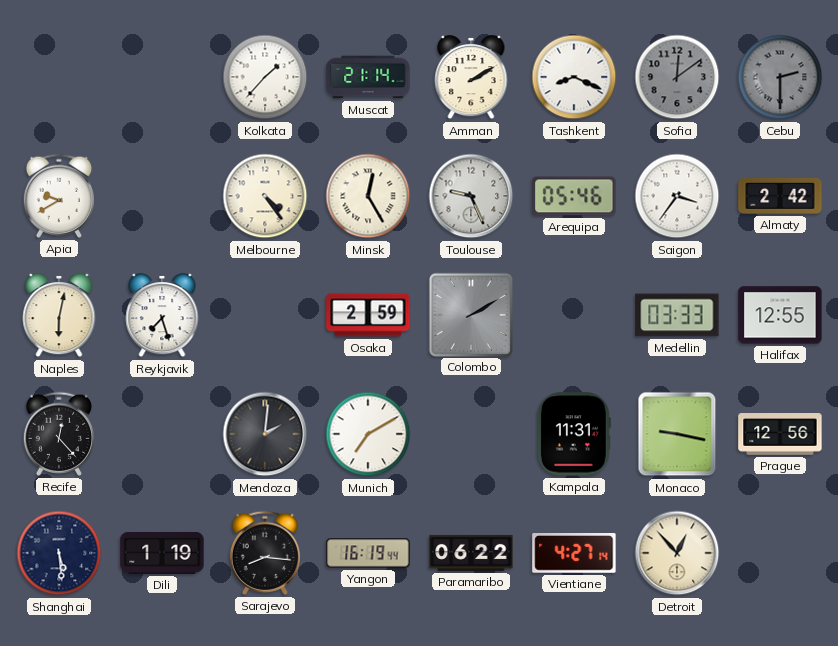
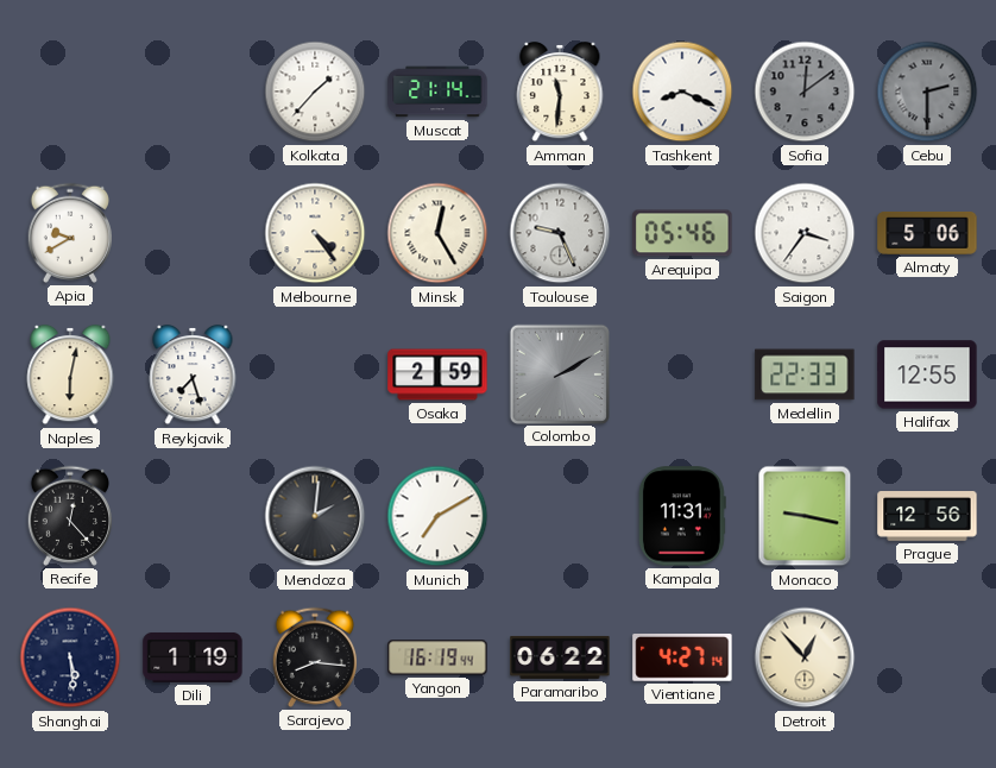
Amman: 2:10 -> 11:31 (560, 92)
Almaty: 2:42 -> 5:06 (927, 233)
Medellin: 03:33 -> 22:33 (805, 374)
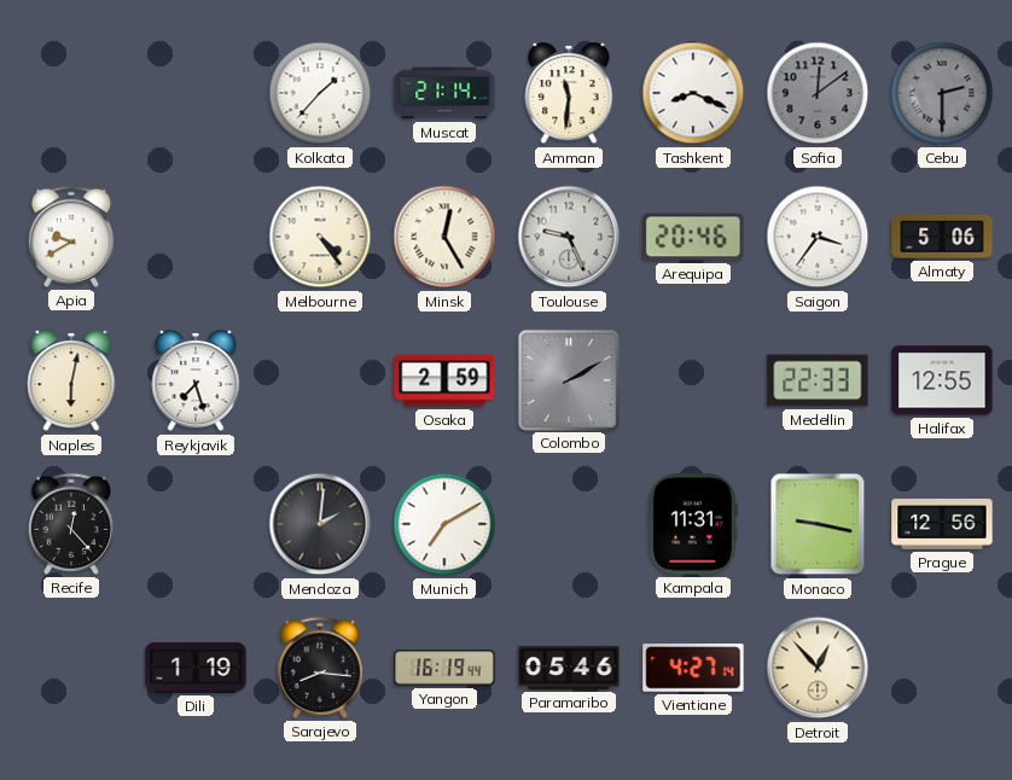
Arequipa: 05:46 -> 20:46 (693, 237)
Shanghai: 5:29 -> none (70, 657)
Paramaribo: 06:22 -> 05:46 (569, 668)
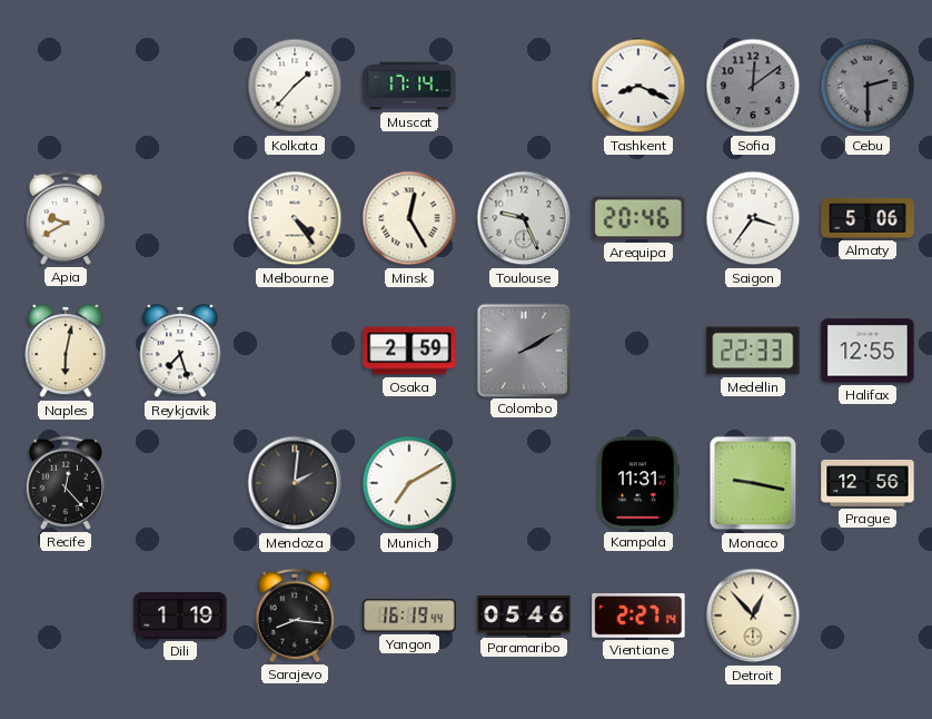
Muscat: 21:14 -> 17:14 (409, 86)
Amman: 11:31 -> none (569, 93)
Vientiane: 4:27 -> 2:27 (638, 617)
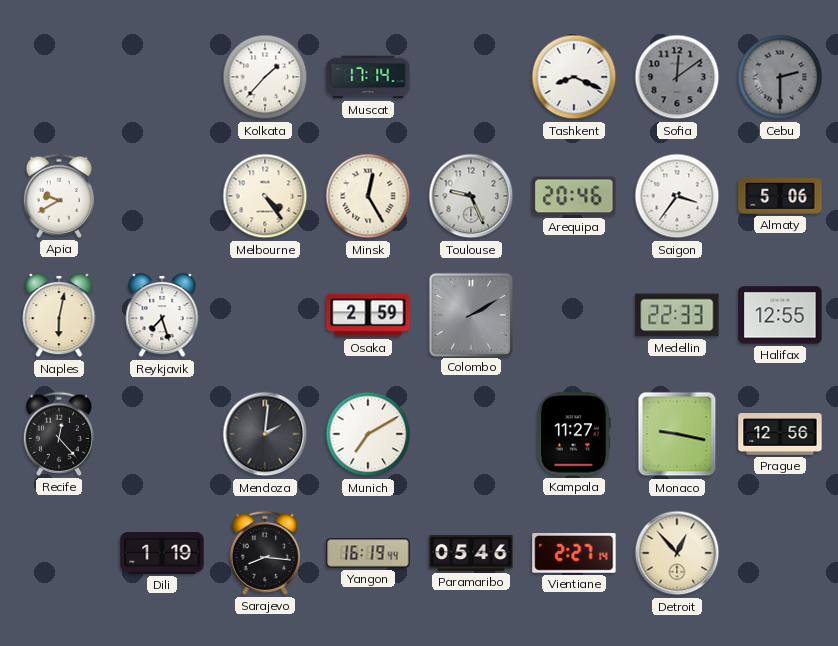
Kampala: 11:31 -> 11:27 (574, 434)
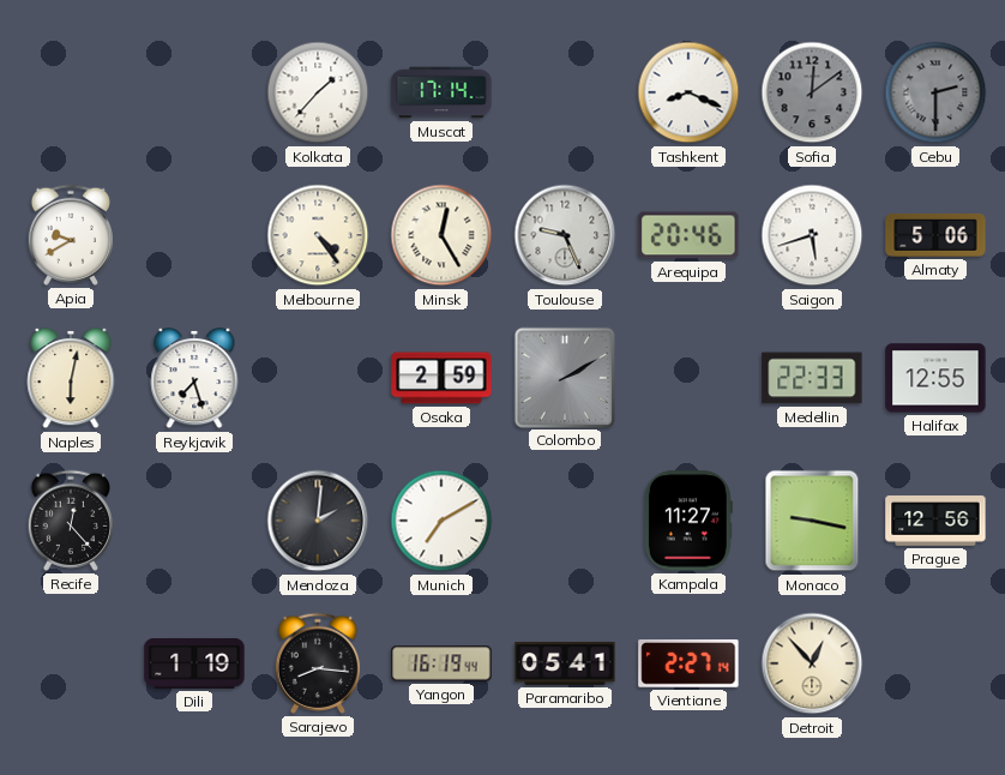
Saigon: 3:36 -> 5:42 (812, 235)
Paramaribo: 05:46 -> 05:41 (565, 663)
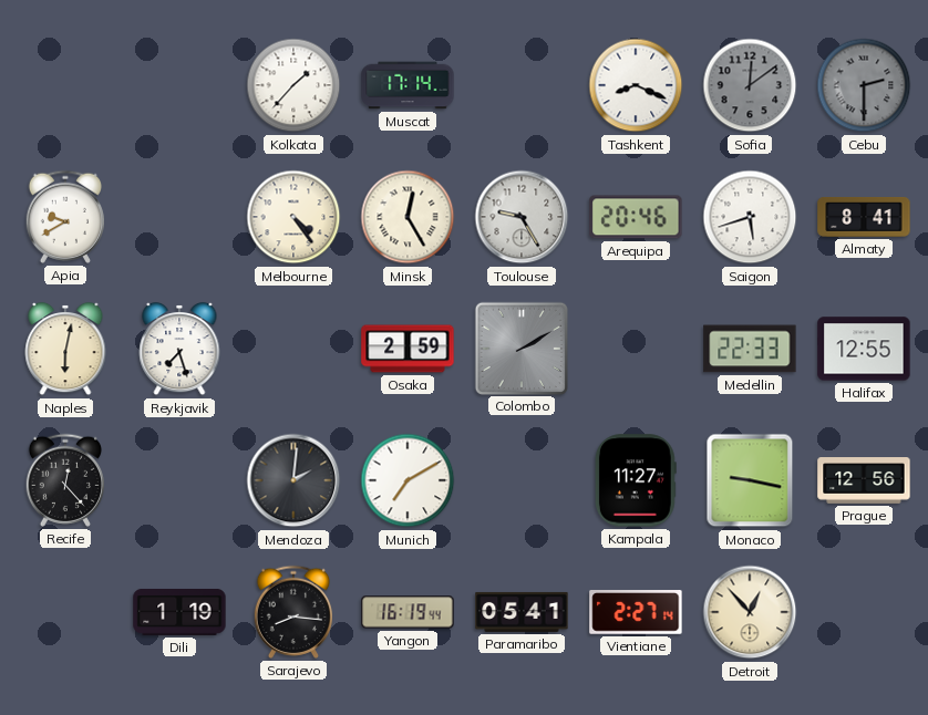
Toulouse: 9:26 -> 9:25 (522, 217)
Almaty: 5:06 -> 8:41 (864, 217)
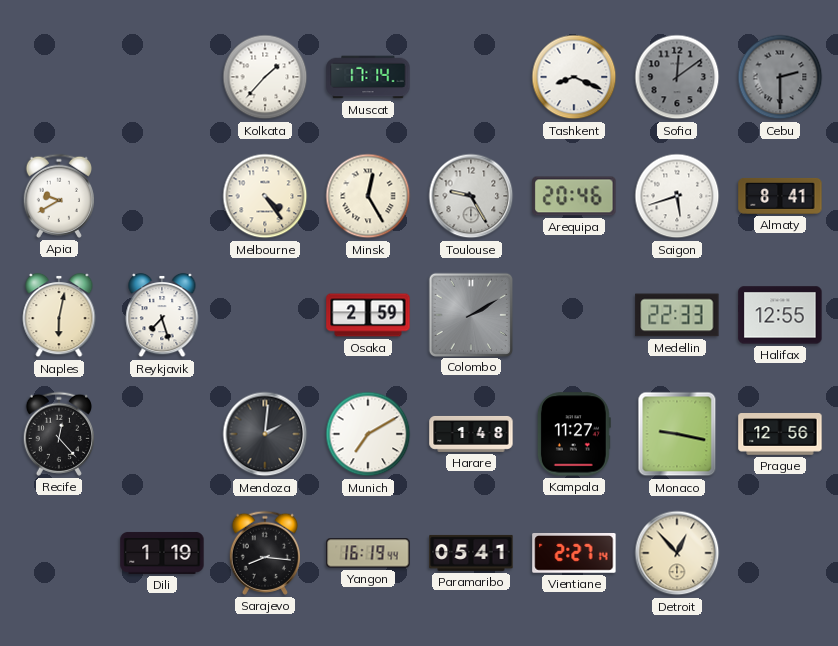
Harare: none -> 1:48 (471, 434)
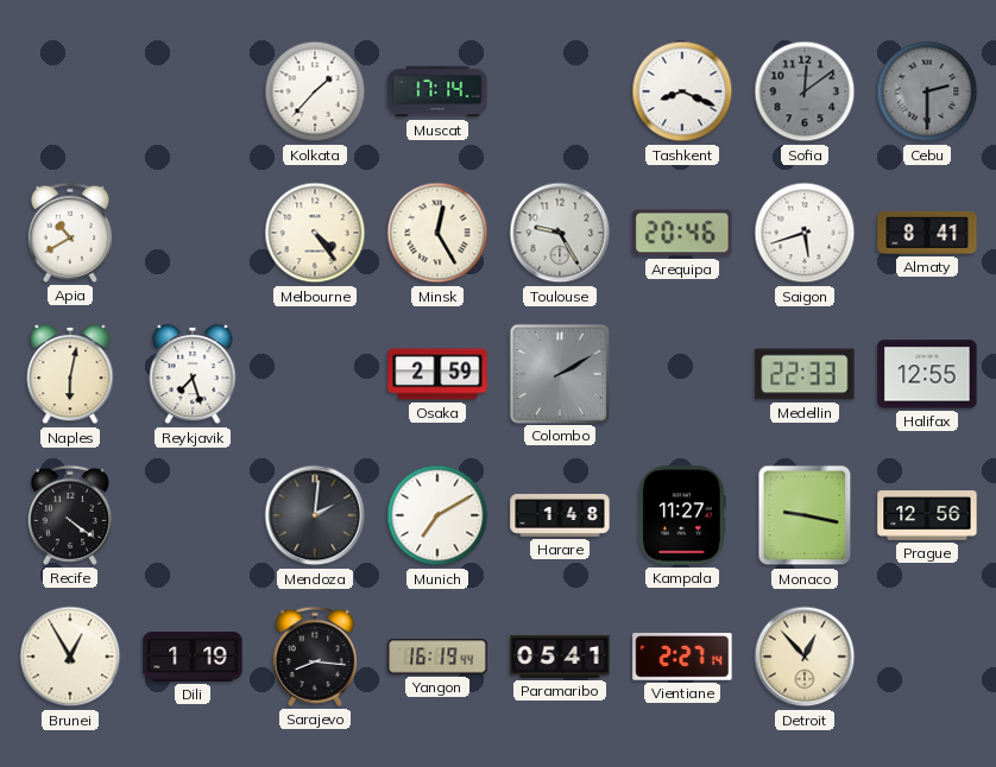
Apia: 9:40 -> 10:40 (69, 233)
Recife: 12:23 -> 4:21 (69, 515)
Brunei: none -> 12:55 (70, 657)
